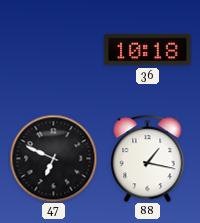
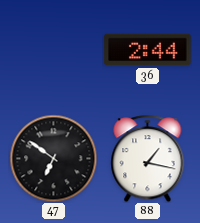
36: 10:18 -> 2:44 (148, 50)
47: 6:49 -> 6:51 (53, 158)
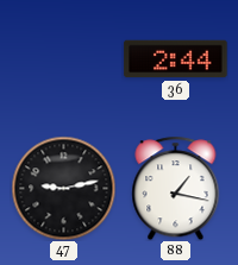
47: 6:51 -> 9:13 (63, 188)
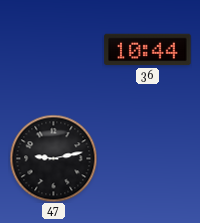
36: 2:44 -> 10:44 (148, 50)
88: 1:17 -> none (176, 188)
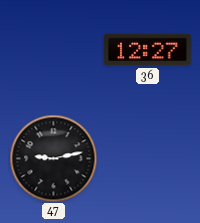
36: 10:44 -> 12:27 (148, 50)
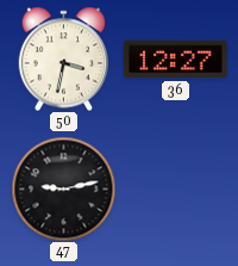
50: none -> 3:32 (64, 58)
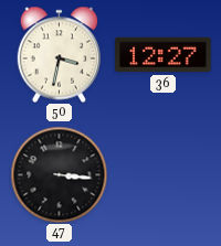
47: 9:13 -> 3:16 (59, 174)
